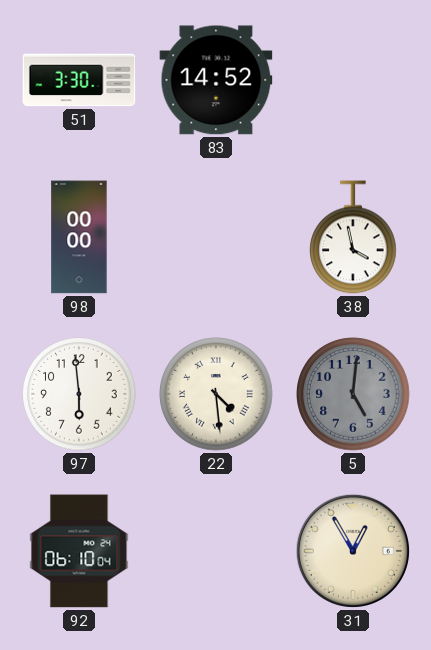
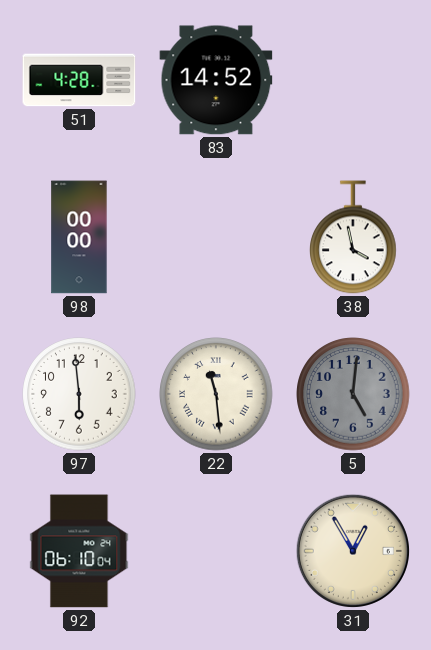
51: 3:30 -> 4:28 (79, 80)
22: 4:29 -> 11:29 (216, 394)
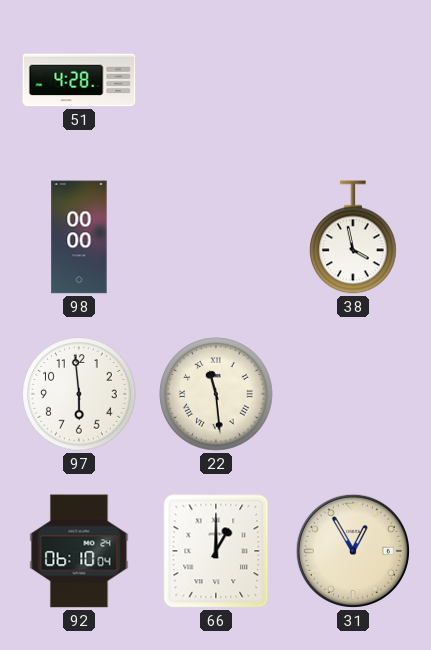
83: 14:52 -> none (216, 80)
5: 5:01 -> none (353, 394)
66: none -> 1:00 (216, 551)
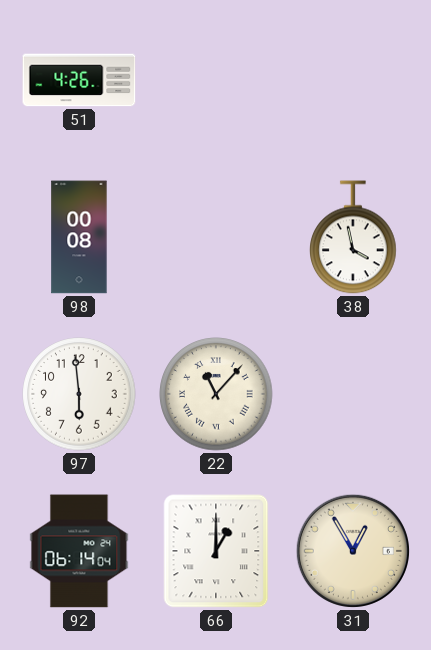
51: 4:28 -> 4:26 (79, 80)
98: 00:00 -> 00:08 (79, 237)
22: 11:29 -> 11:07 (216, 394)
92: 06:10 -> 06:14 (79, 551)
